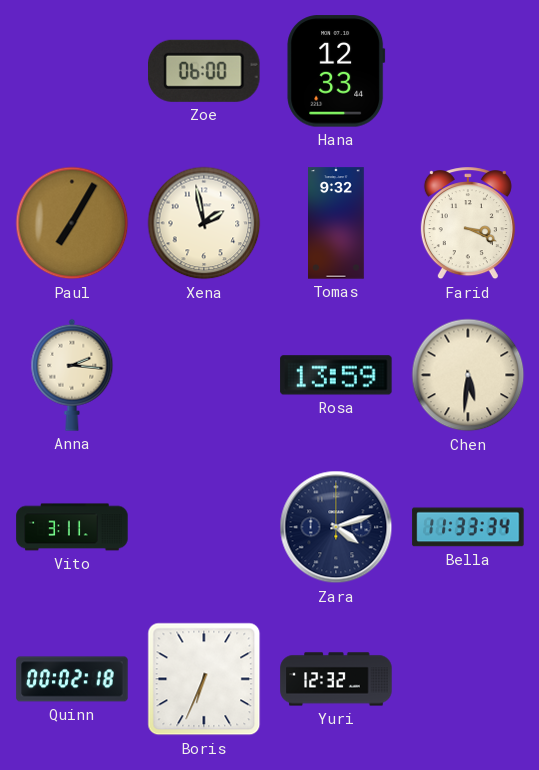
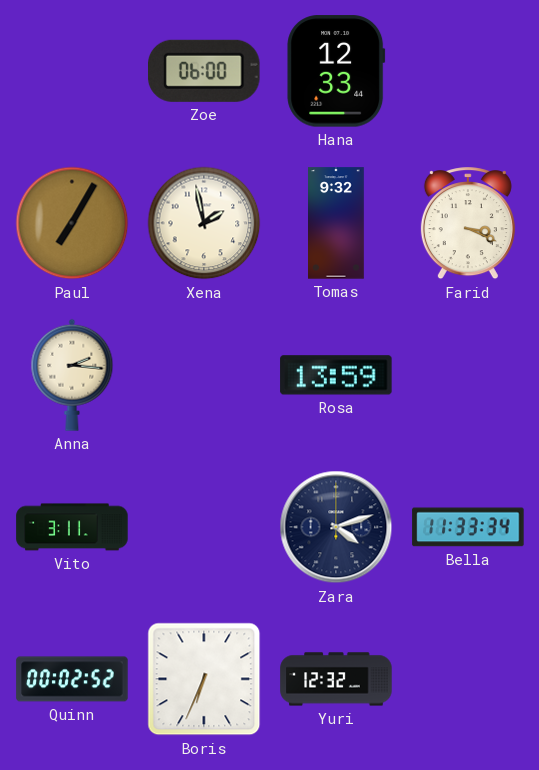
Chen: 5:31 -> none (468, 375)
Quinn: 00:02:18 -> 00:02:52 (72, 679)
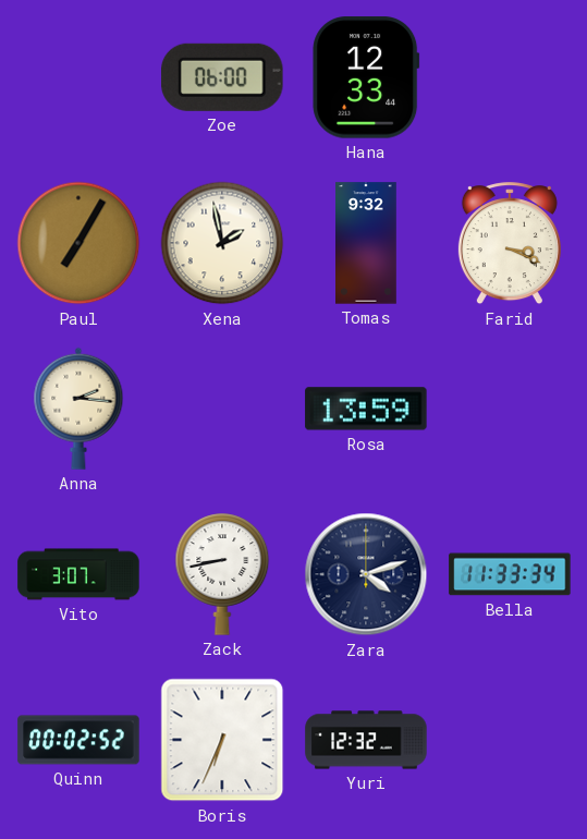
Vito: 3:11 -> 3:07 (78, 574)
Zack: none -> 8:43 (222, 574)
